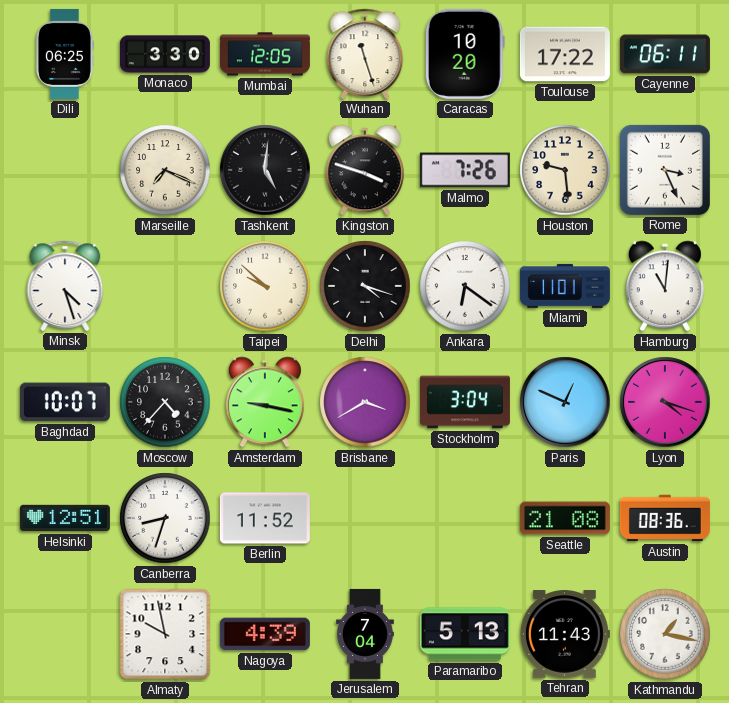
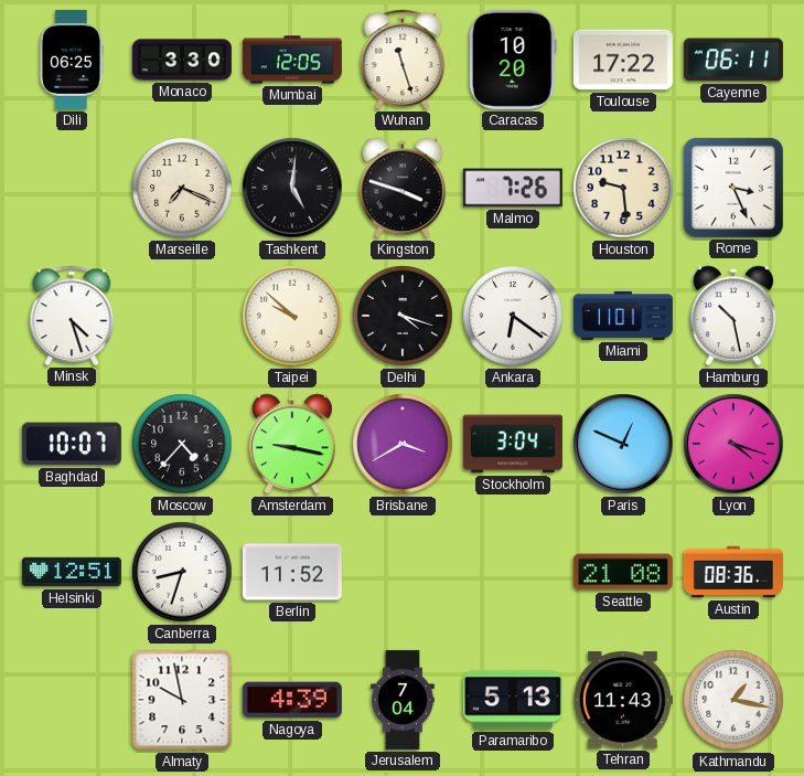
Hamburg: 11:01 -> 10:28 (733, 316)
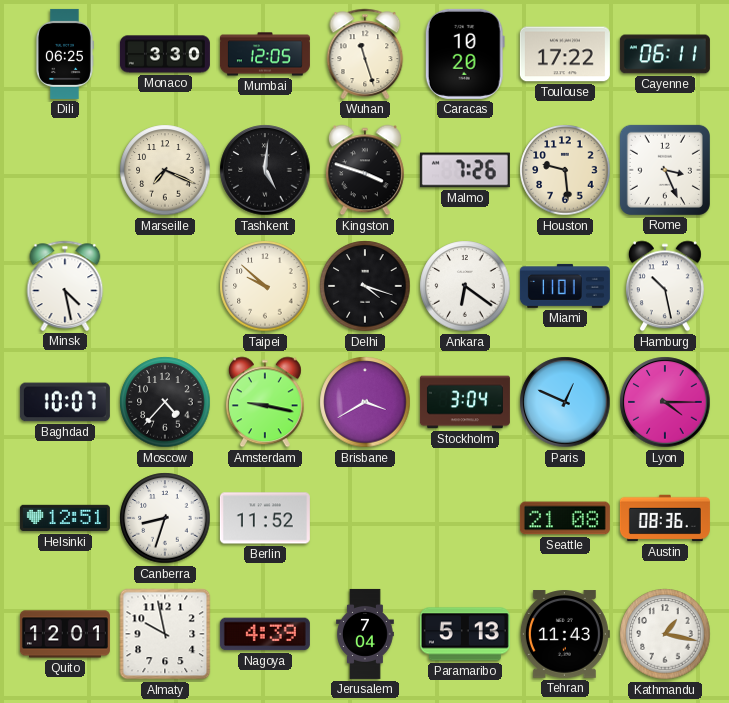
Minsk: 4:27 -> 4:28 (65, 286)
Lyon: 4:18 -> 4:15 (665, 402)
Quito: none -> 12:01 (65, 634)
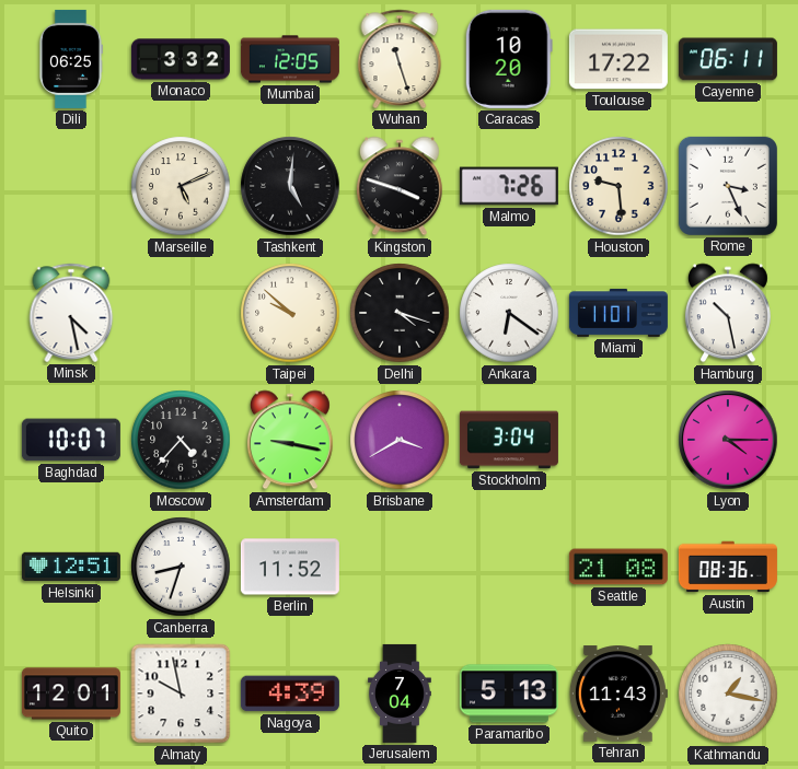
Monaco: 3:30 -> 3:32 (181, 59)
Marseille: 7:19 -> 5:11 (181, 186)
Paris: 12:49 -> none (565, 402)
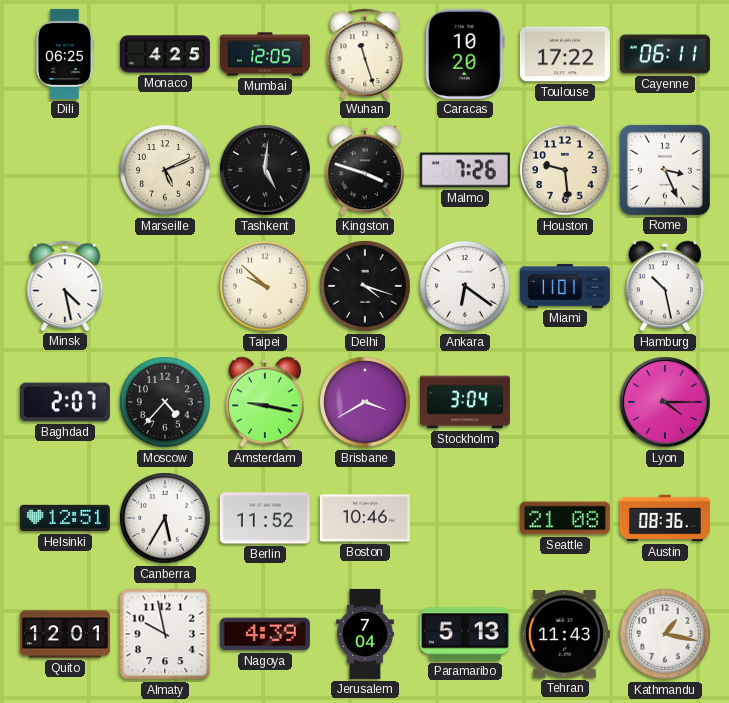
Monaco: 3:32 -> 4:25 (165, 54)
Baghdad: 10:07 -> 2:07 (65, 402)
Canberra: 8:33 -> 5:35 (165, 518)
Boston: none -> 10:46 (365, 518)
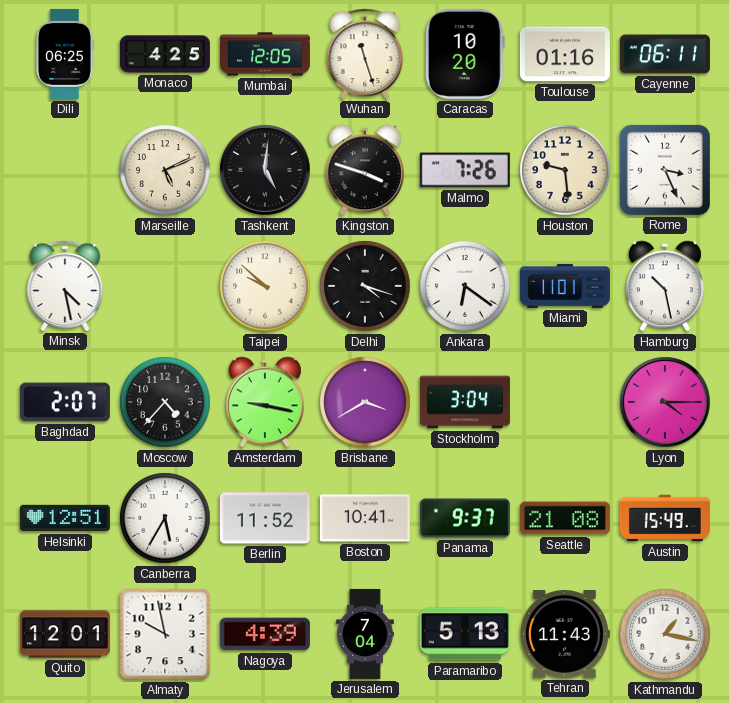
Toulouse: 17:22 -> 01:16 (565, 54)
Boston: 10:46 -> 10:41 (365, 518)
Panama: none -> 9:37 (465, 518)
Austin: 08:36 -> 15:49 (665, 518)
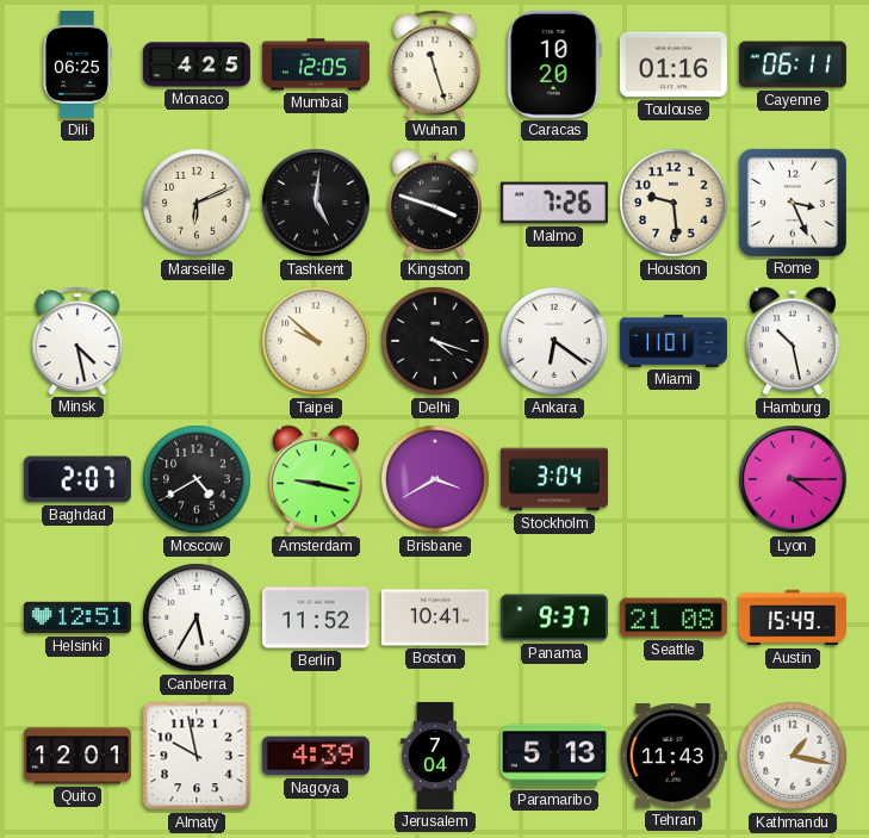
Marseille: 5:11 -> 6:11 (197, 203)
Moscow: 4:37 -> 4:40 (197, 479)
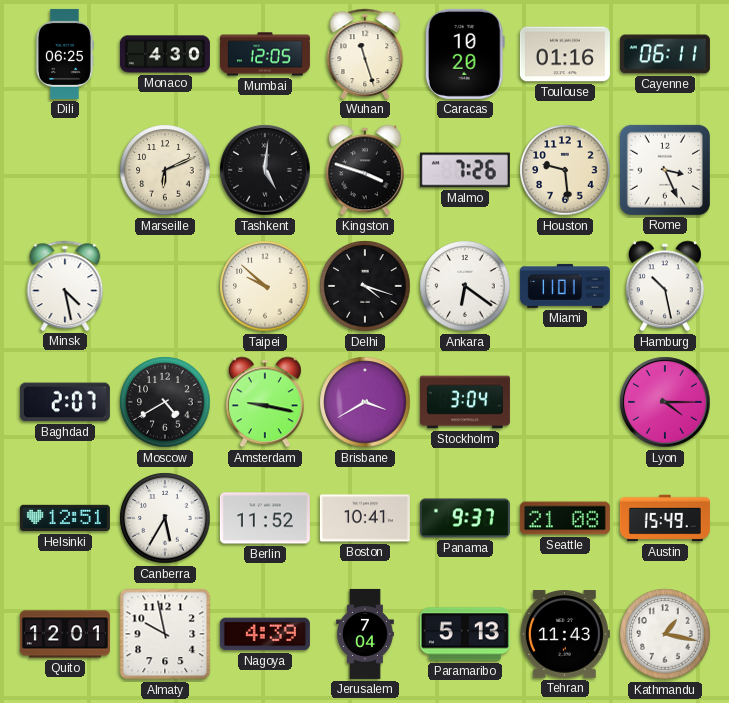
Monaco: 4:25 -> 4:30 (165, 54)
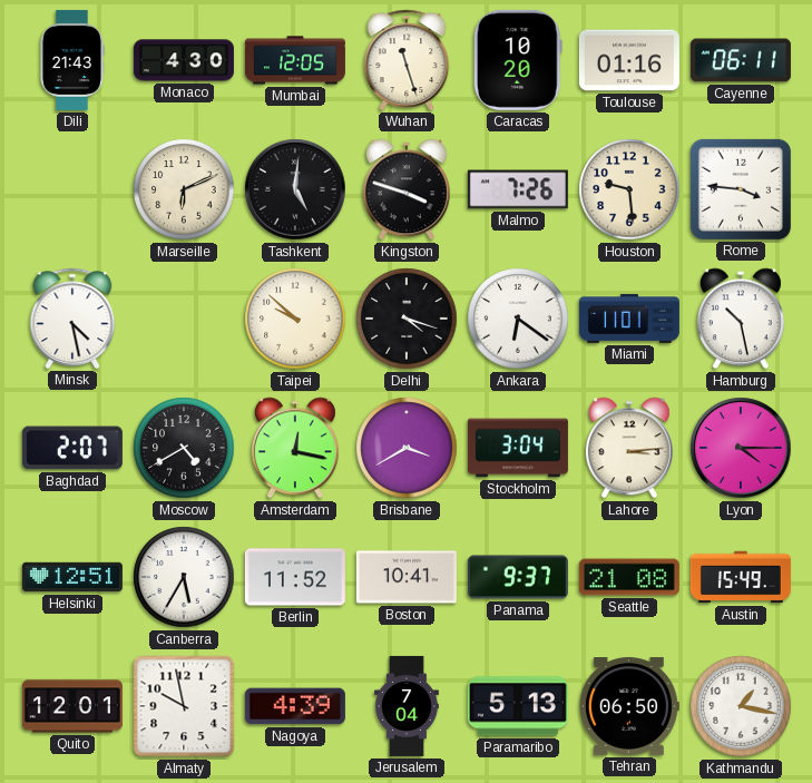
Dili: 06:25 -> 21:43 (71, 60)
Rome: 3:26 -> 3:46 (741, 189)
Amsterdam: 9:17 -> 12:17 (295, 448)
Lahore: none -> 3:14 (629, 448)
Tehran: 11:43 -> 06:50 (629, 706)
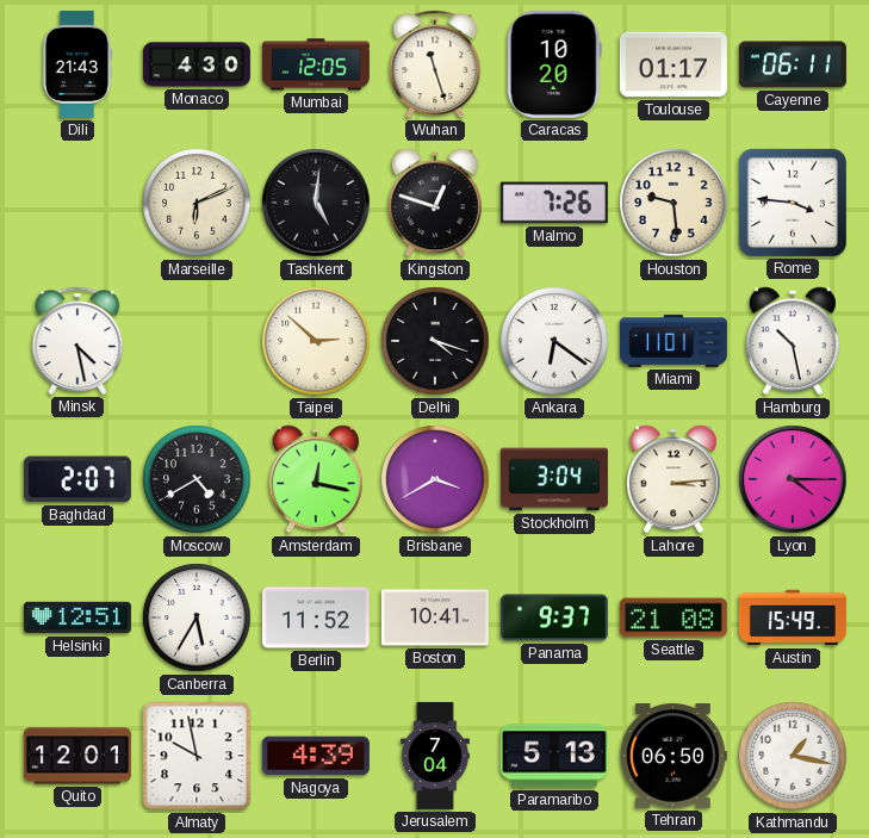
Toulouse: 01:16 -> 01:17 (674, 64)
Kingston: 3:48 -> 12:48 (435, 203)
Taipei: 9:52 -> 2:52 (316, 341)
